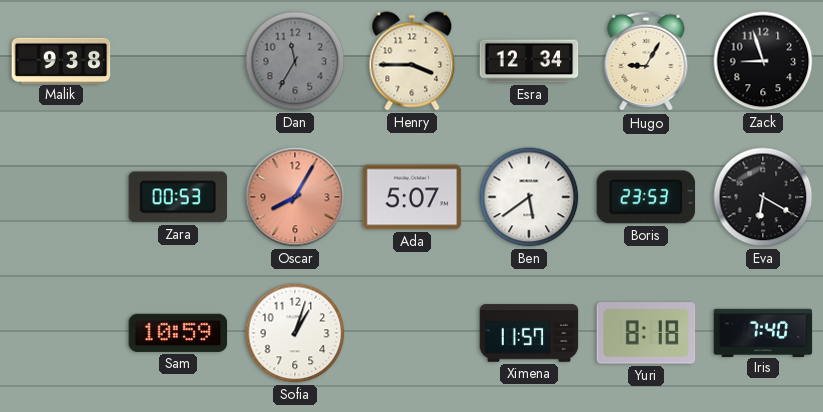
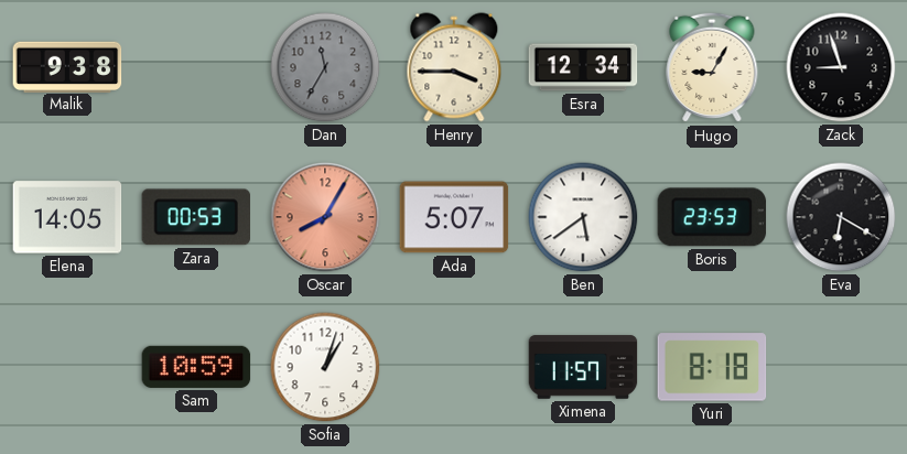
Elena: none -> 14:05 (67, 217)
Iris: 7:40 -> none (763, 332)
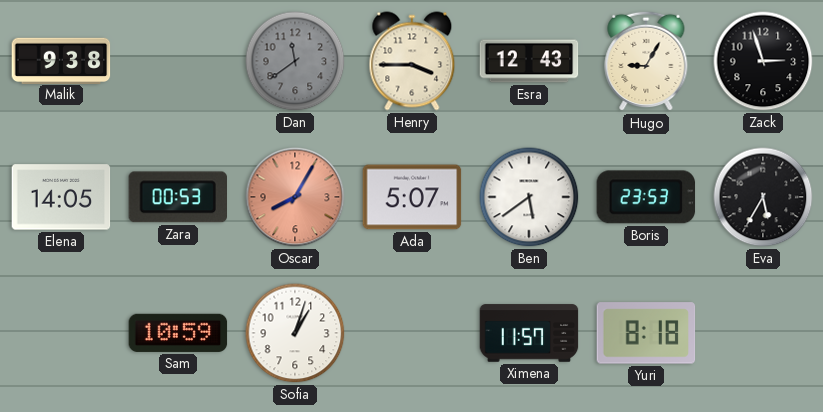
Dan: 11:35 -> 11:39 (295, 61)
Esra: 12:34 -> 12:43 (529, 61)
Zack: 8:57 -> 2:57 (763, 61)
Eva: 6:20 -> 5:35 (763, 197)
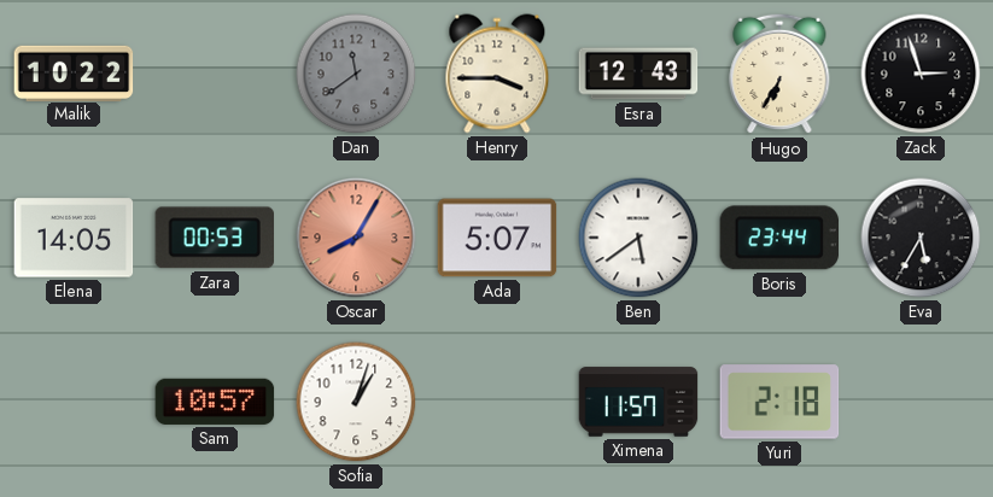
Malik: 9:38 -> 10:22 (74, 72)
Hugo: 9:05 -> 6:35 (779, 74)
Boris: 23:53 -> 23:44 (779, 238)
Sam: 10:59 -> 10:57 (215, 402)
Yuri: 8:18 -> 2:18 (779, 402)
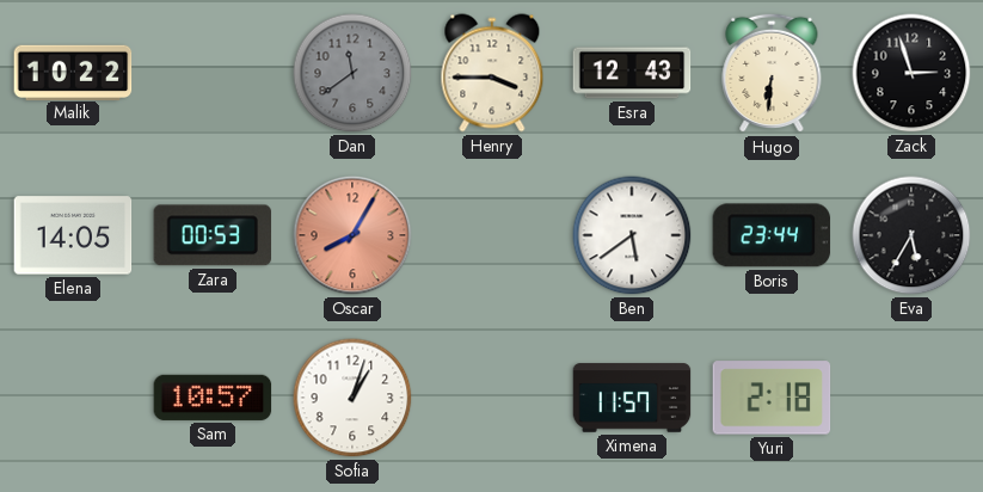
Hugo: 6:35 -> 6:31 (772, 73)
Ada: 5:07 -> none (497, 238)
